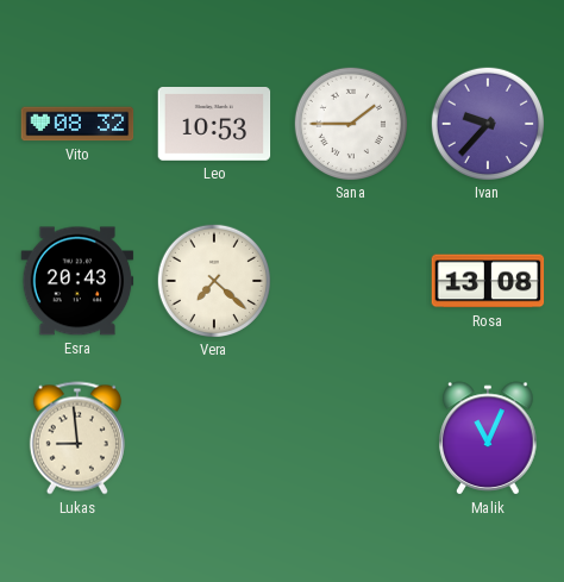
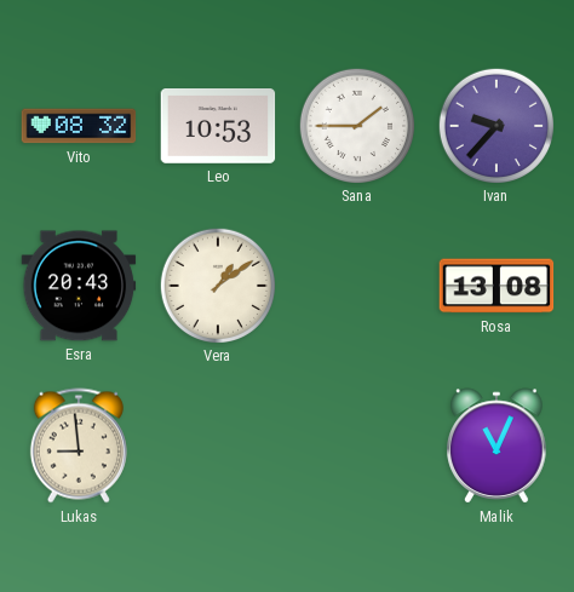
Vera: 7:22 -> 1:09 (217, 284)
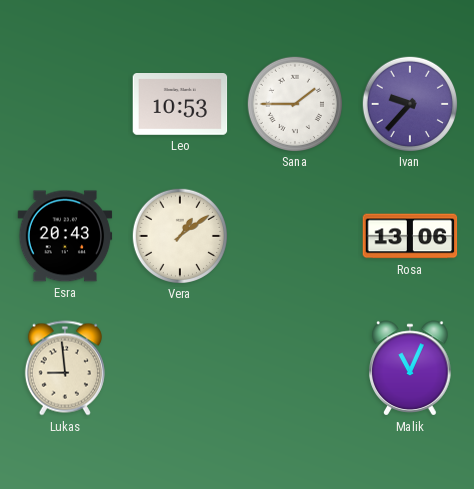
Vito: 08:32 -> none (79, 126)
Rosa: 13:08 -> 13:06 (410, 236)
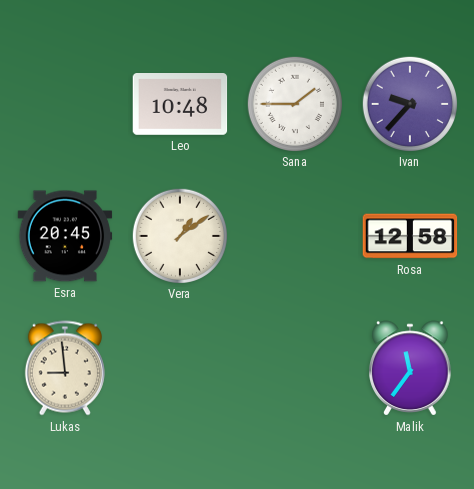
Leo: 10:53 -> 10:48 (180, 105)
Esra: 20:43 -> 20:45 (65, 236)
Rosa: 13:06 -> 12:58 (410, 236)
Malik: 11:04 -> 11:36 (410, 368)
